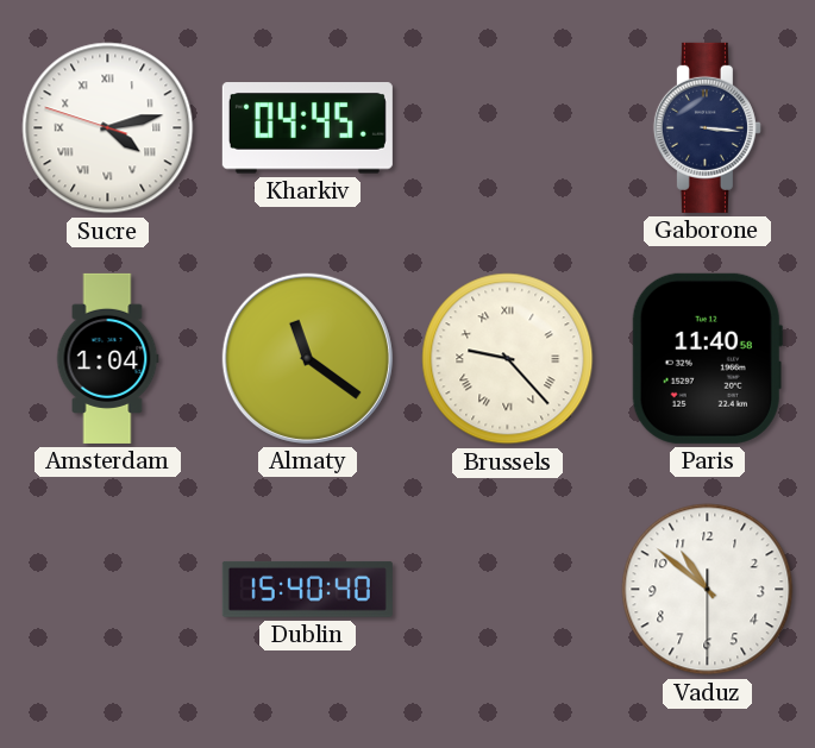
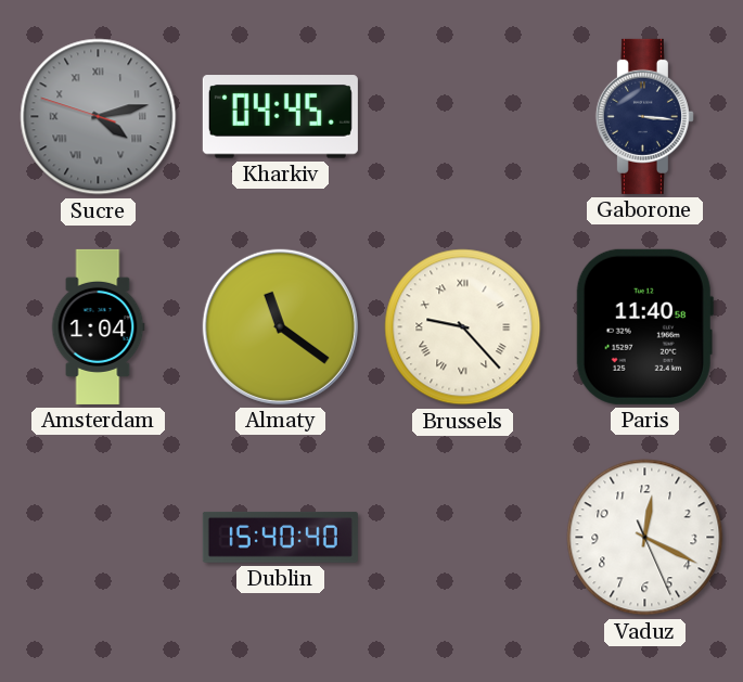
Sucre dial: white -> grey (99, 117)
Vaduz: 10:51 -> 12:19 (645, 538)
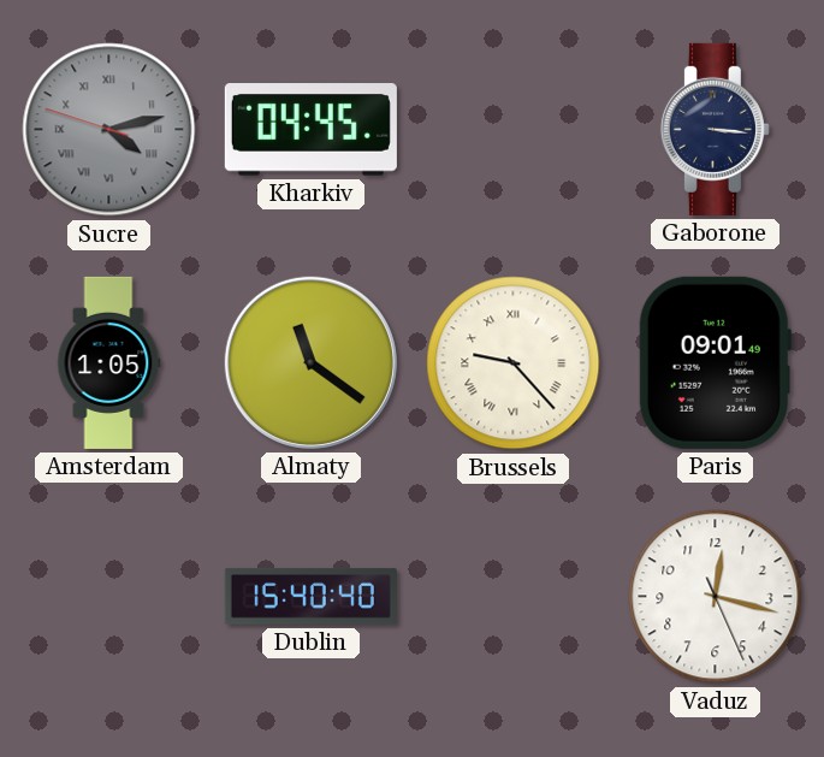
Amsterdam: 1:04 -> 1:05 (108, 362)
Paris: 11:40 -> 09:01 (715, 362)
Vaduz: 12:19 -> 12:17 (716, 597)
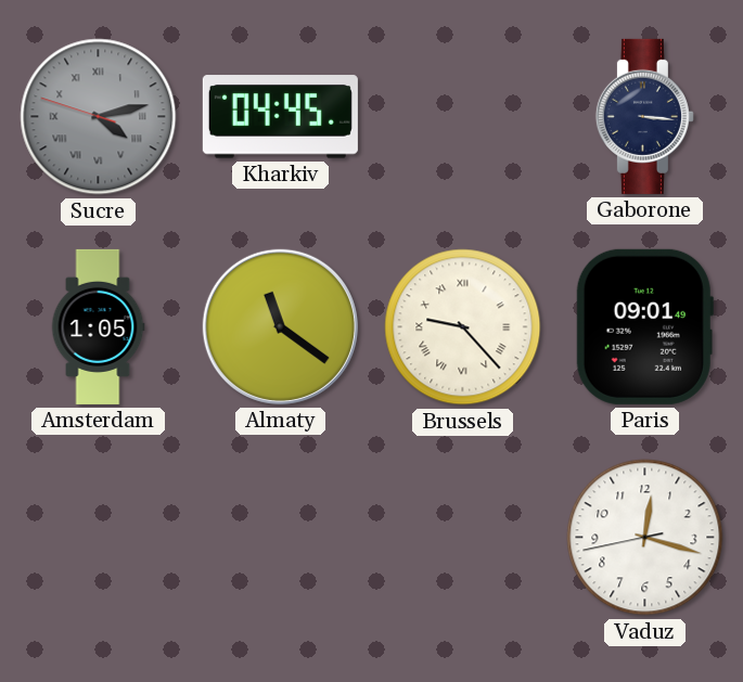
Dublin: 15:40 -> none (310, 596)
Vaduz: 12:17:26 -> 12:17:43 (645, 538)
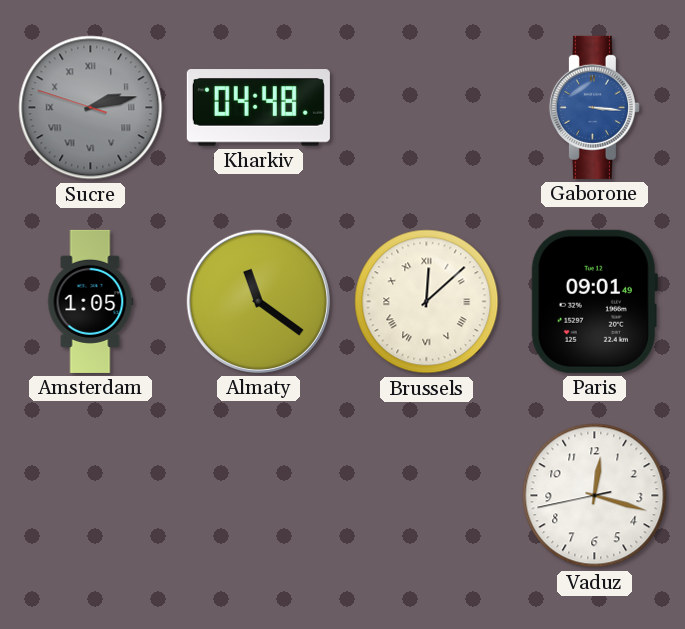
Sucre: 4:12 -> 2:12 (91, 108)
Kharkiv: 04:45 -> 04:48 (258, 108)
Gaborone dial: navy -> blue (594, 107)
Brussels: 9:23 -> 12:08 (427, 302)
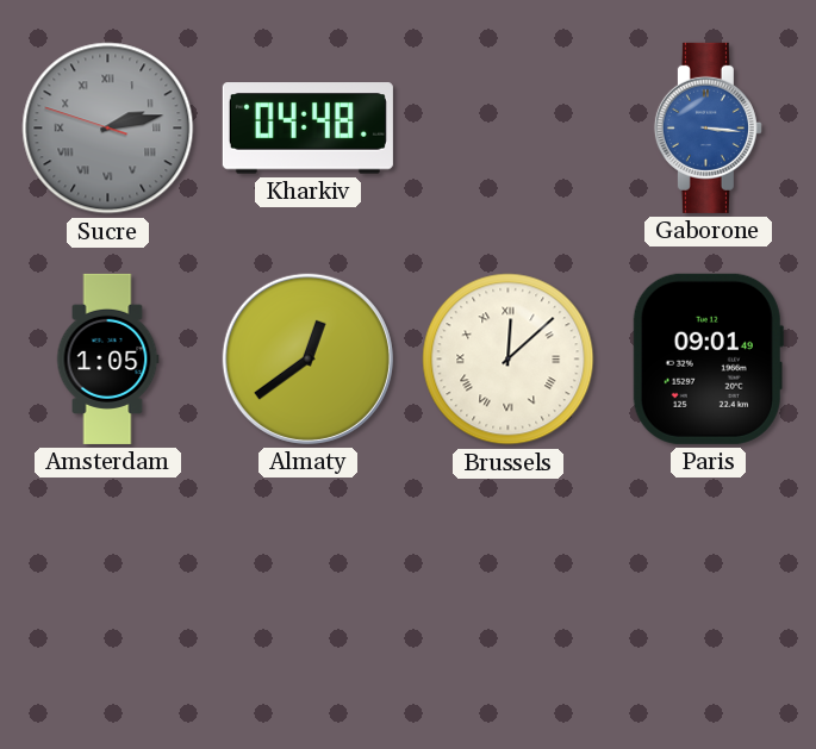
Almaty: 11:21 -> 12:39 (307, 358)
Vaduz: 12:17 -> none (595, 496)
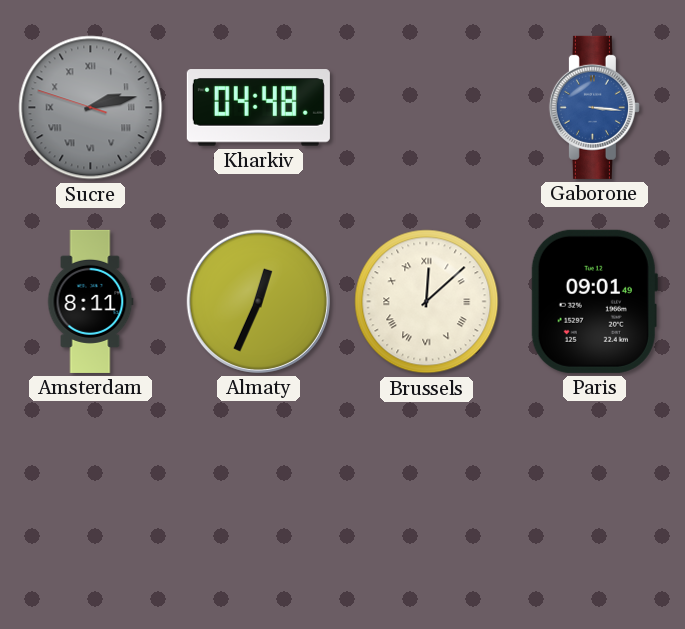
Amsterdam: 1:05 -> 8:11 (90, 301)
Almaty: 12:39 -> 12:34 (258, 301)
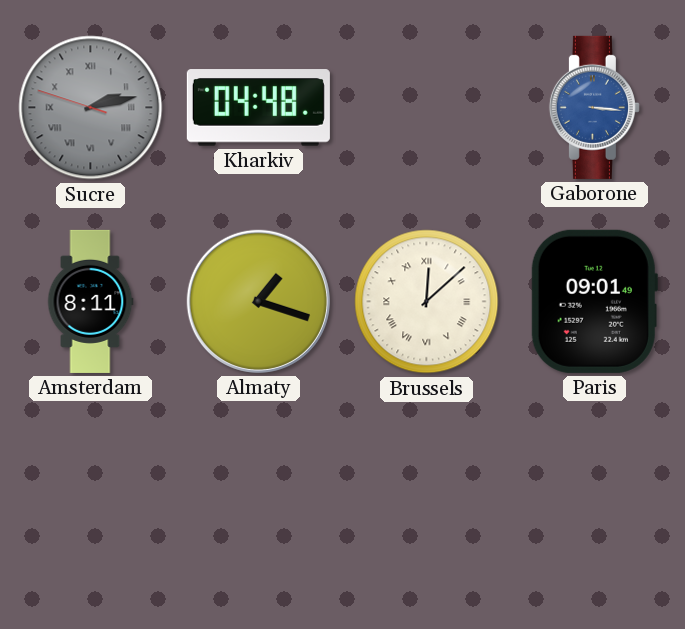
Almaty: 12:34 -> 1:18 (258, 301)
